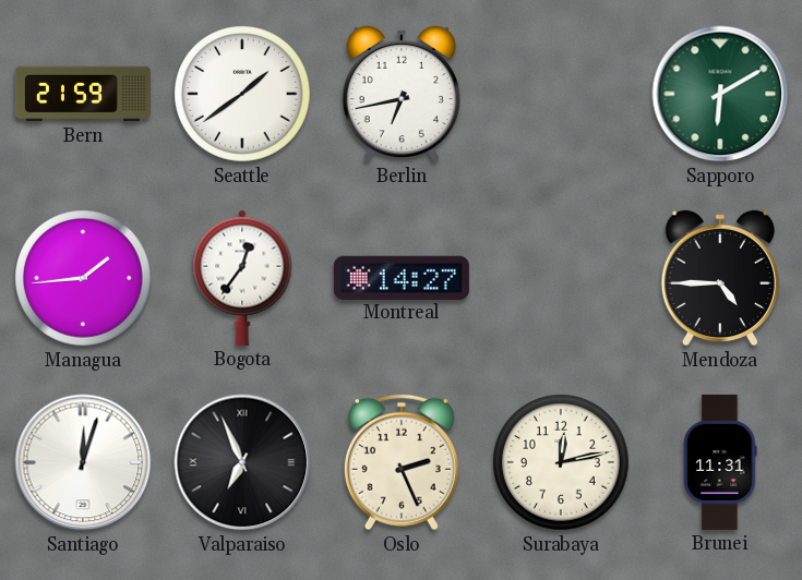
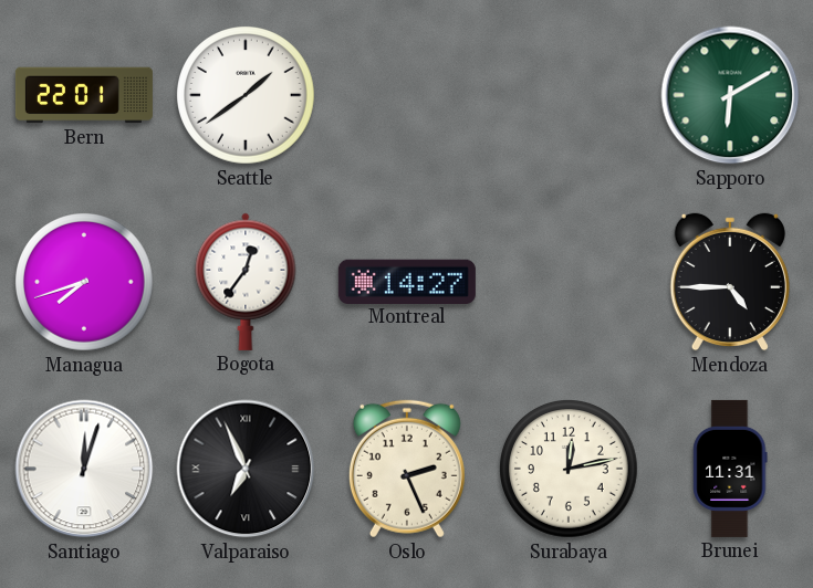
Bern: 21:59 -> 22:01 (84, 95)
Berlin: 6:43 -> none (402, 94)
Managua: 1:44 -> 7:42 (85, 283)
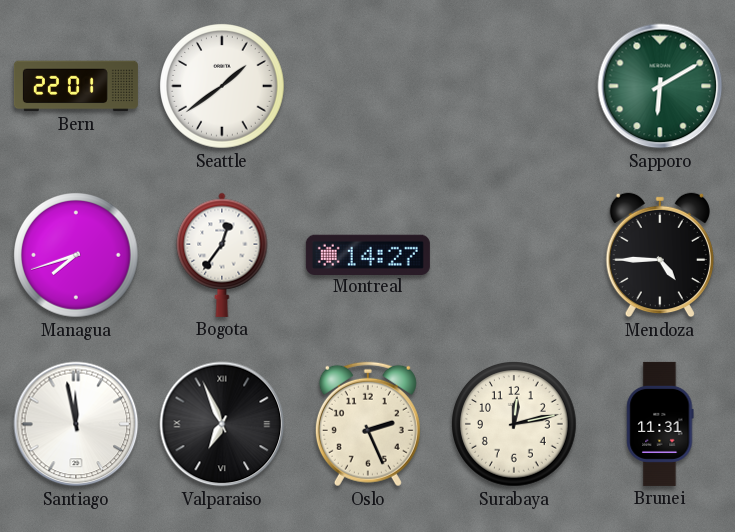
Santiago: 12:03 -> 11:58 (76, 424)
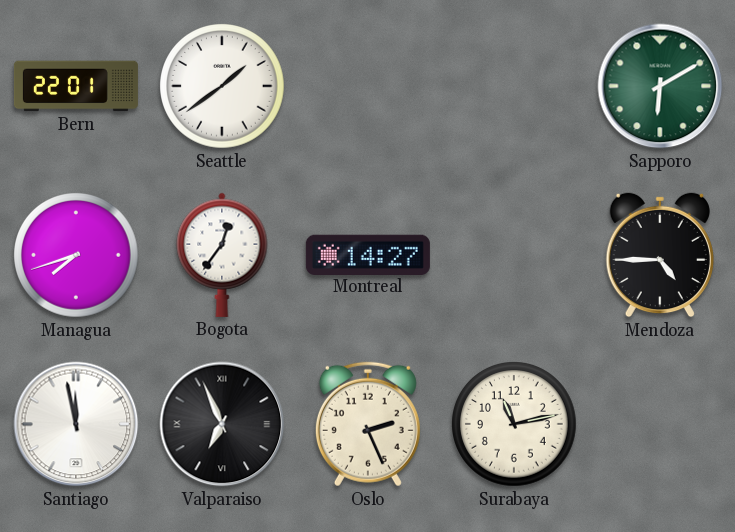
Surabaya: 12:13 -> 11:13 (515, 425)
Brunei: 11:31 -> none (660, 424)
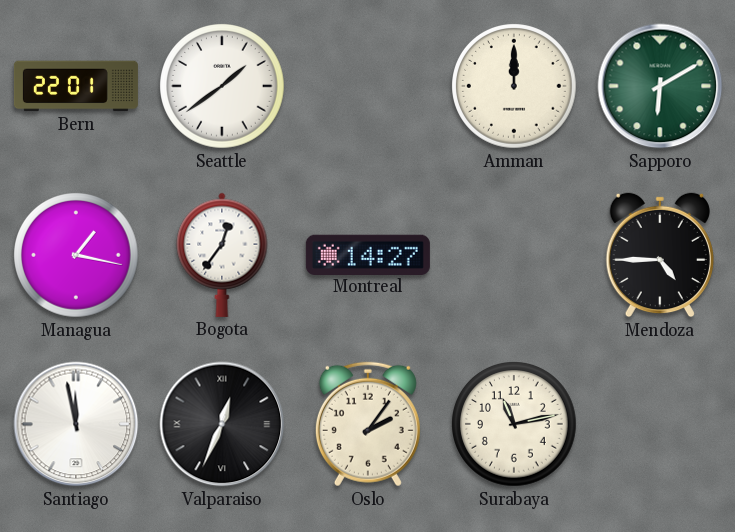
Amman: none -> 12:00 (515, 87)
Managua: 7:42 -> 1:17 (77, 256)
Valparaiso: 6:56 -> 12:34 (222, 424)
Oslo: 2:26 -> 2:06 (368, 424)
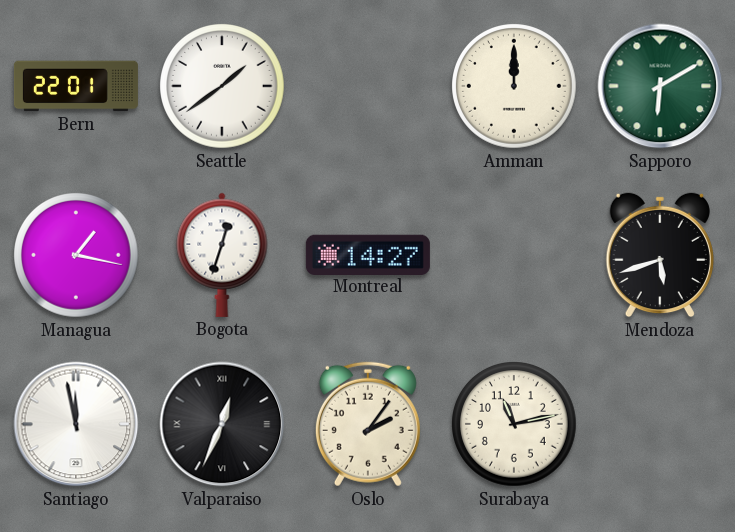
Bogota: 12:36 -> 12:33 (222, 255)
Mendoza: 4:45 -> 5:42 (660, 255)
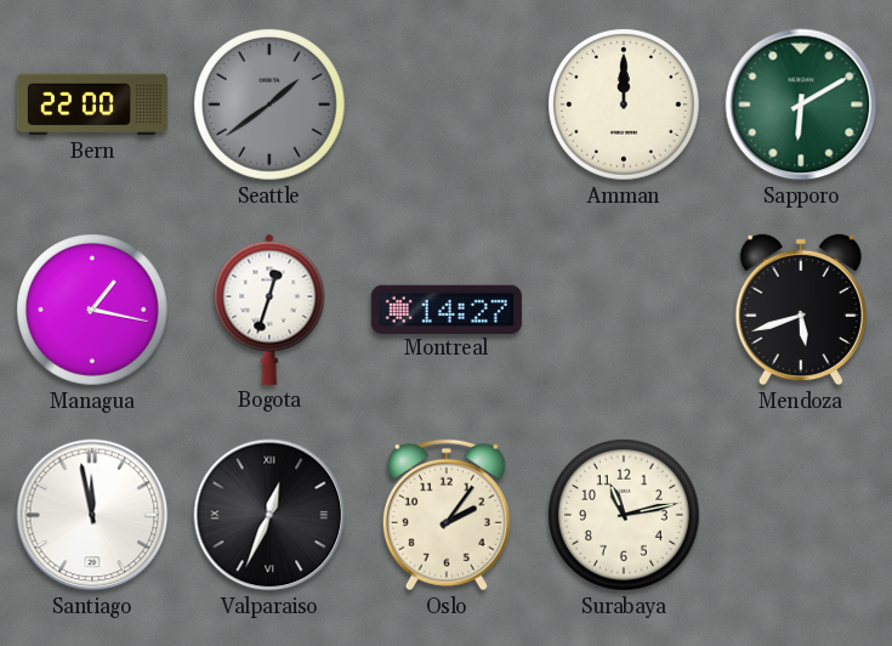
Bern: 22:01 -> 22:00 (92, 104)
Seattle dial: white -> grey (271, 106)
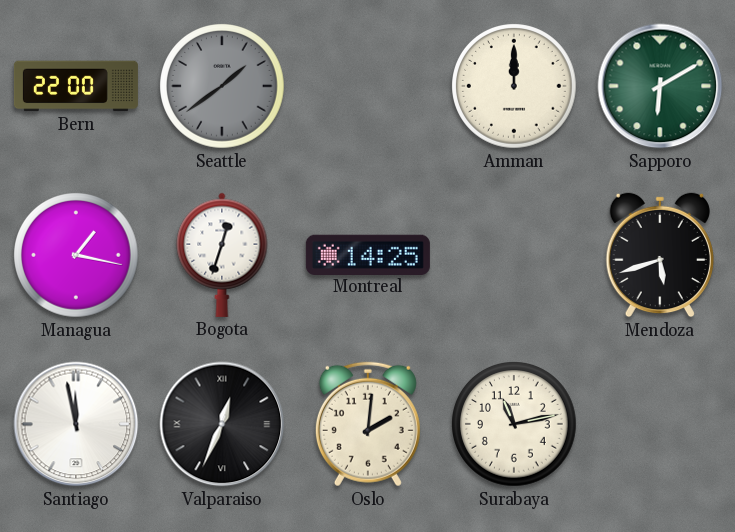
Montreal: 14:27 -> 14:25 (368, 254)
Oslo: 2:06 -> 2:01 (368, 424)
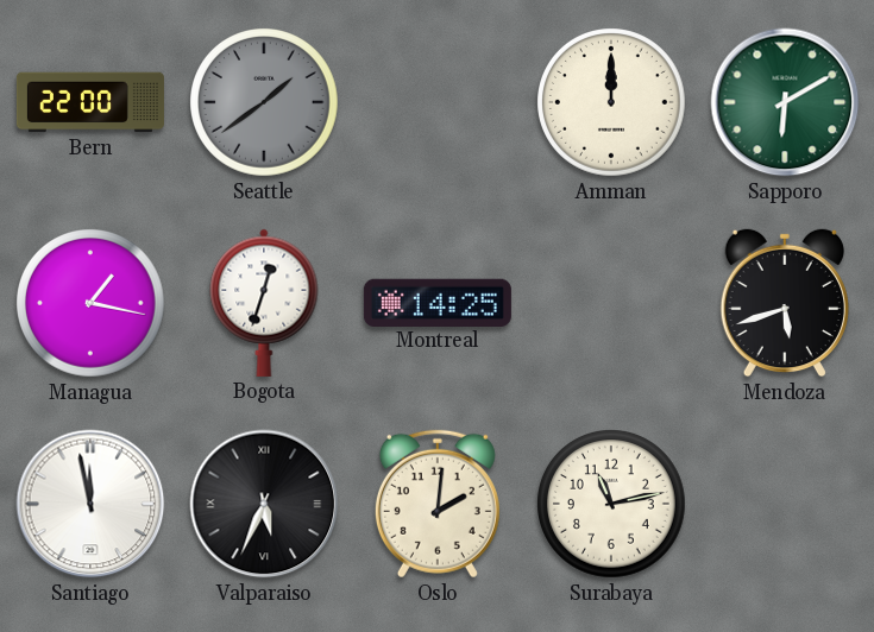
Valparaiso: 12:34 -> 5:34 (264, 504)
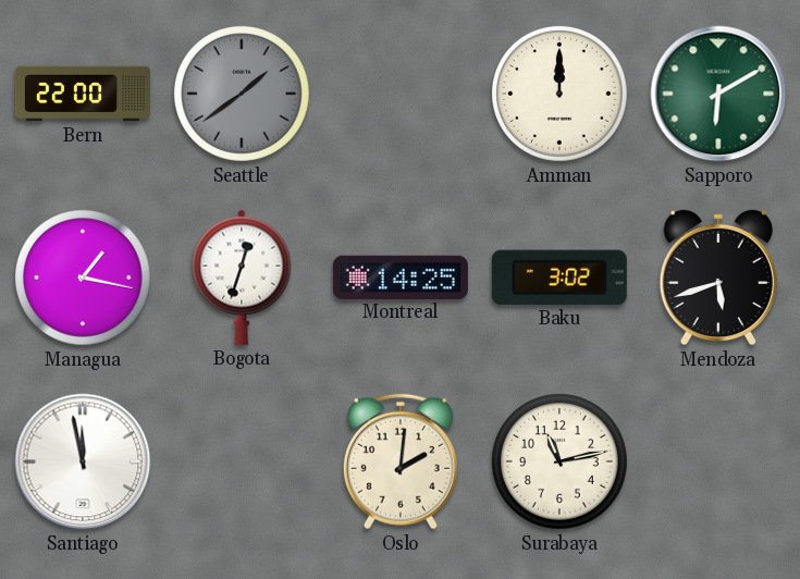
Baku: none -> 3:02 (559, 278)
Valparaiso: 5:34 -> none (264, 504)
